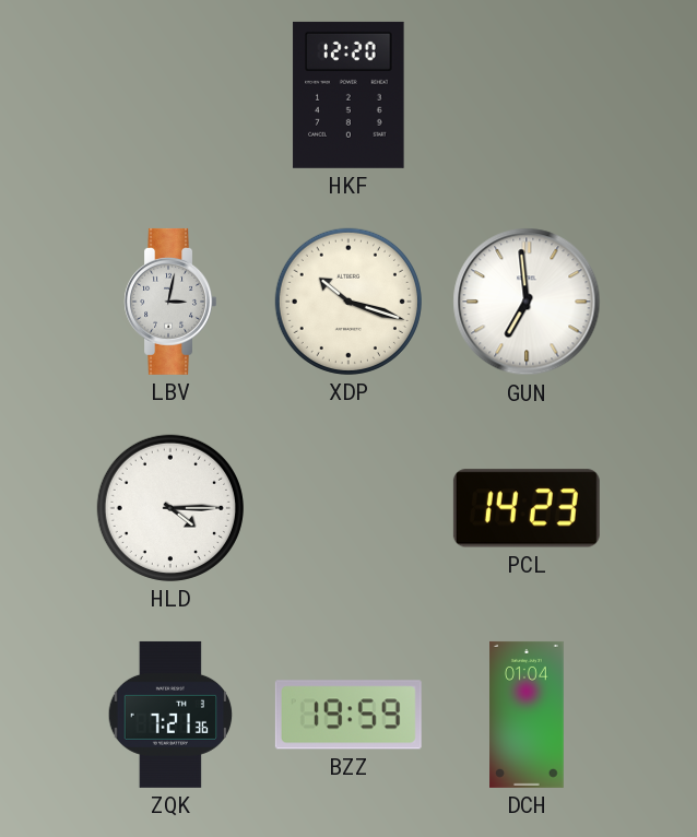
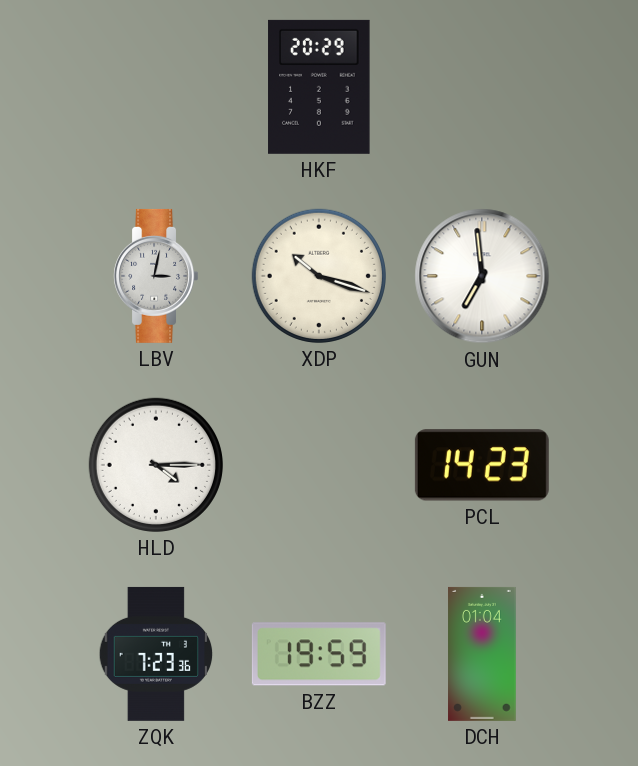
HKF: 12:20 -> 20:29 (319, 87)
ZQK: 7:21 -> 7:23 (156, 654)
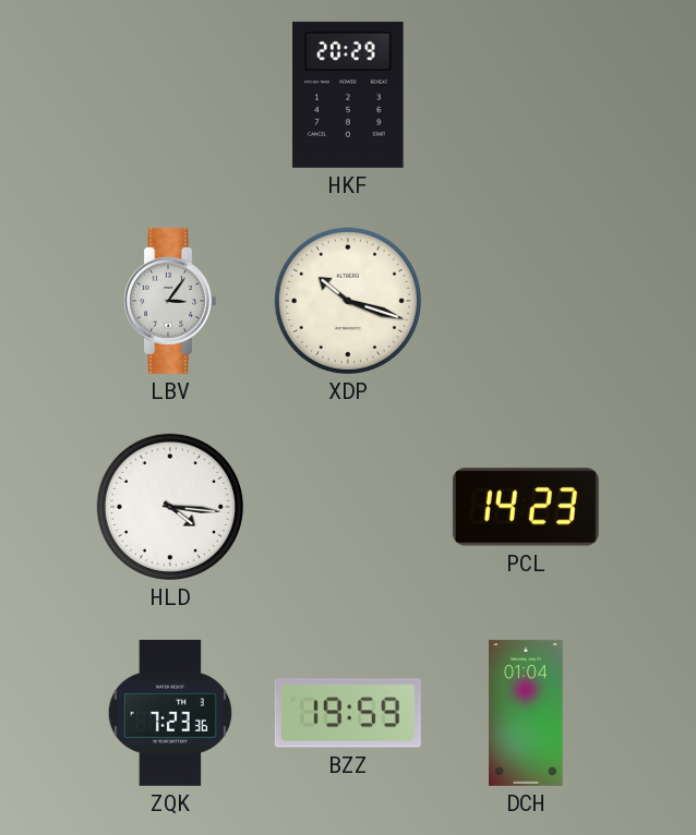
LBV: 3:02 -> 3:06 (169, 301)
GUN: 6:59 -> none (482, 276)
HLD: 4:15 -> 4:16 (170, 507)
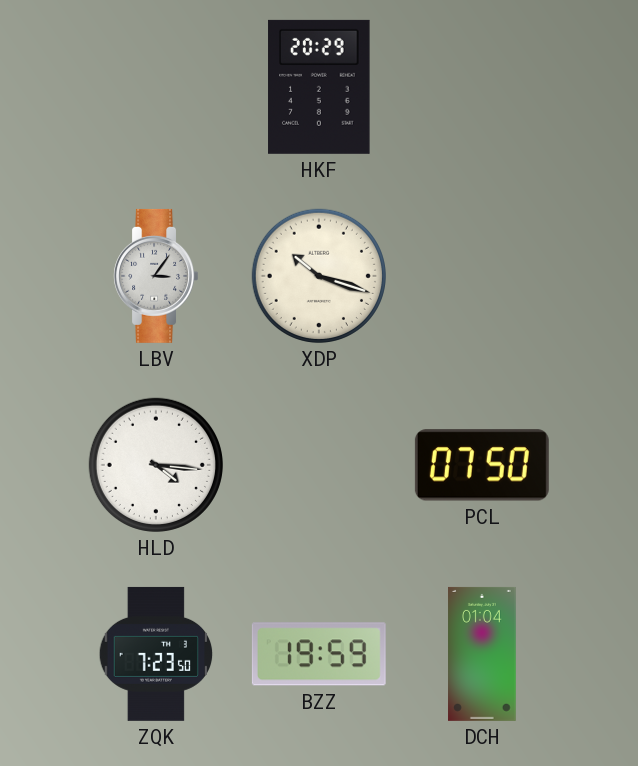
PCL: 14:23 -> 07:50 (482, 465)
ZQK: 7:23:36 -> 7:23:50 (156, 654)
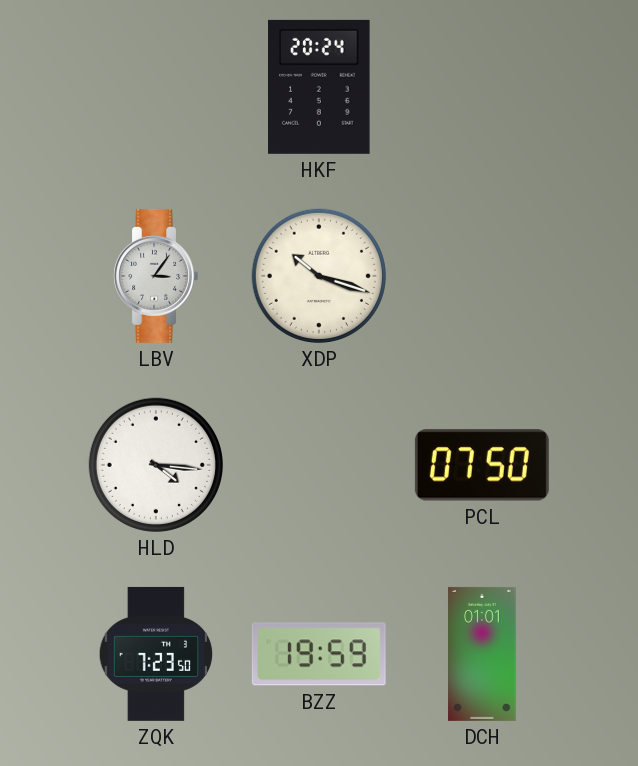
HKF: 20:29 -> 20:24 (319, 87)
DCH: 01:04 -> 01:01 (482, 654)
